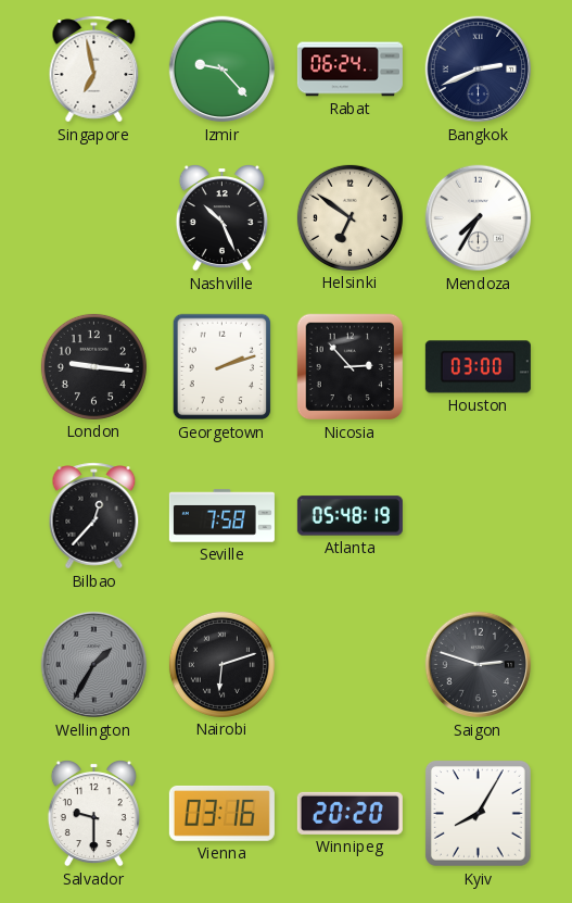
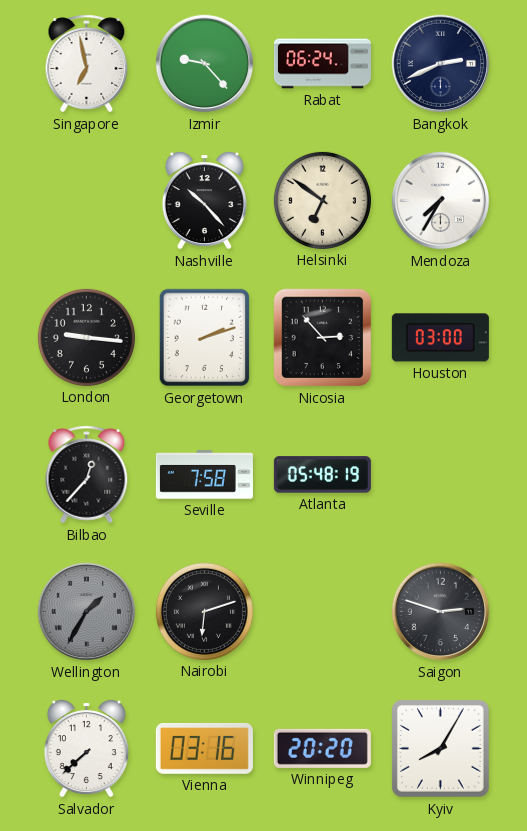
Nashville: 10:26 -> 10:23 (204, 201)
Salvador: 9:30 -> 7:38 (86, 749)
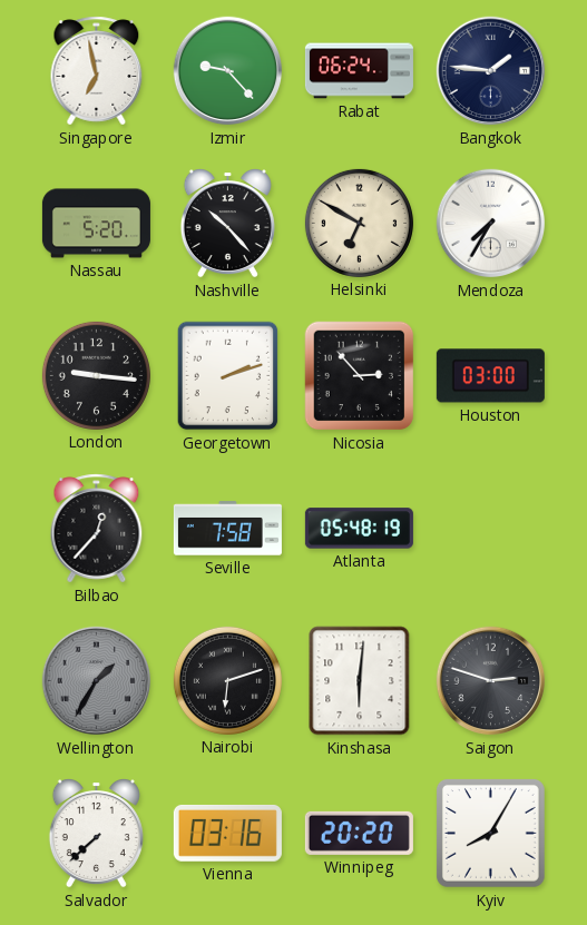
Bangkok: 2:41 -> 1:46 (491, 71)
Nassau: none -> 5:20 (96, 224)
Helsinki: 6:51 -> 6:50 (359, 223)
Kinshasa: none -> 6:01 (360, 681)
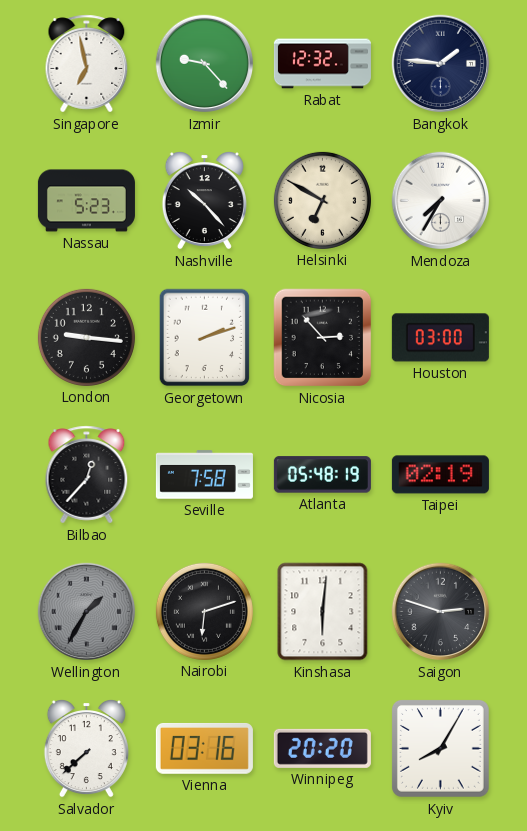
Rabat: 06:24 -> 12:32 (322, 64)
Nassau: 5:20 -> 5:23 (86, 201)
Taipei: none -> 02:19 (440, 475)
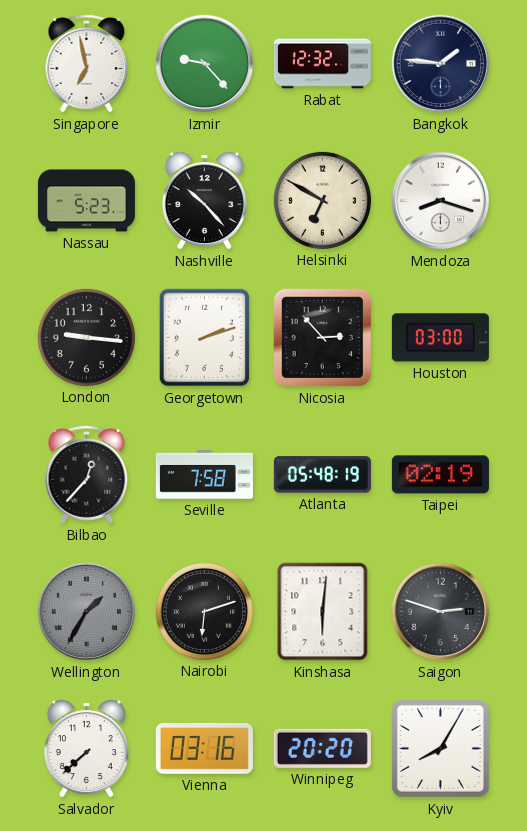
Mendoza: 7:35 -> 8:18 (441, 201)
